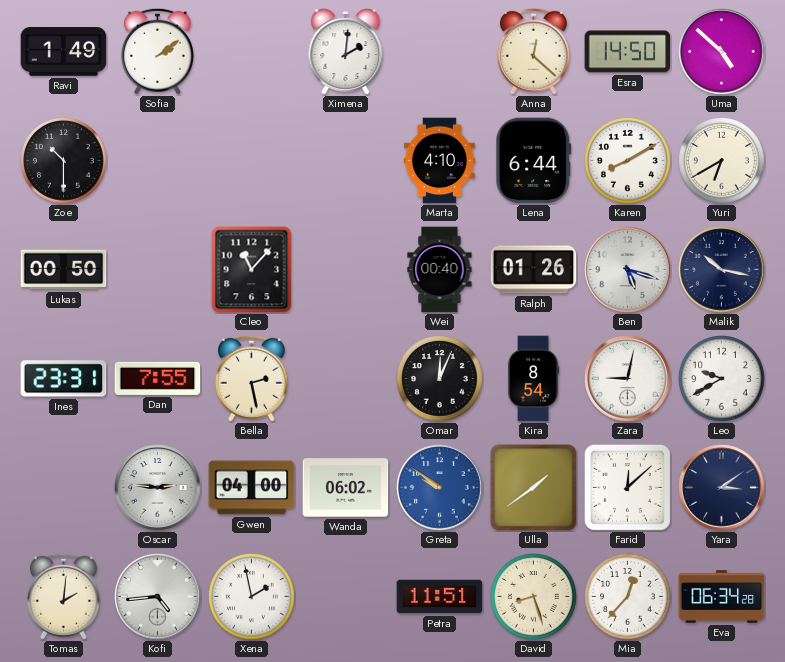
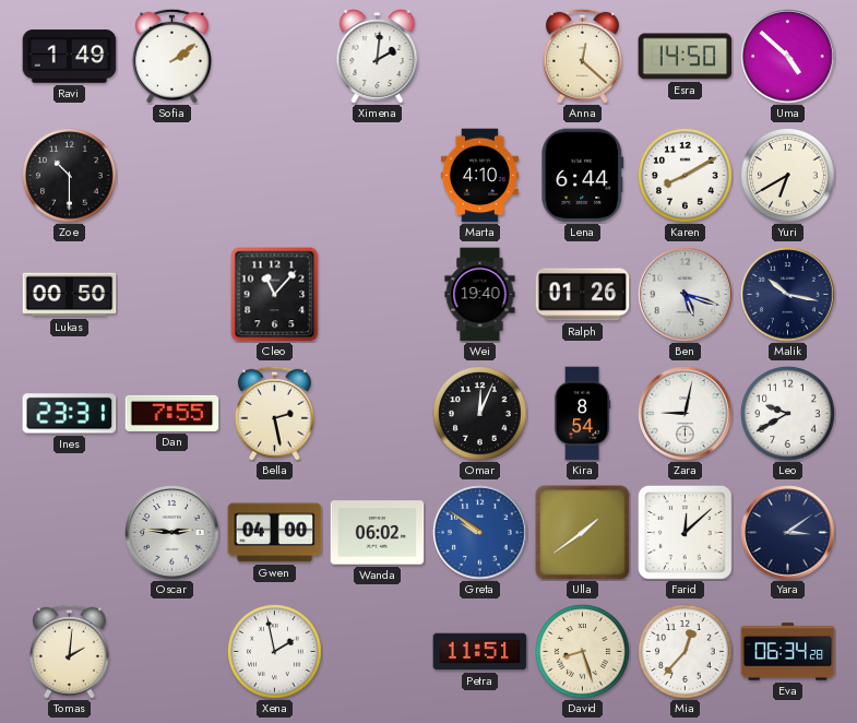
Wei: 00:40 -> 19:40 (480, 295)
Kofi: 4:44 -> none (158, 597)
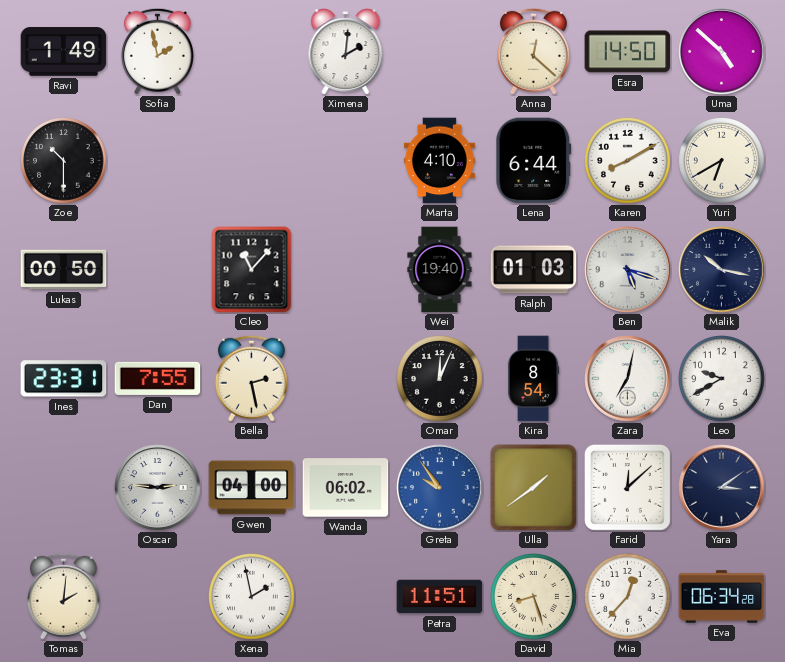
Sofia: 2:09 -> 1:58 (157, 51)
Ralph: 01:26 -> 01:03 (534, 270)
Zara: 9:02 -> 7:02 (628, 379)
Greta: 9:51 -> 9:54 (440, 488)
